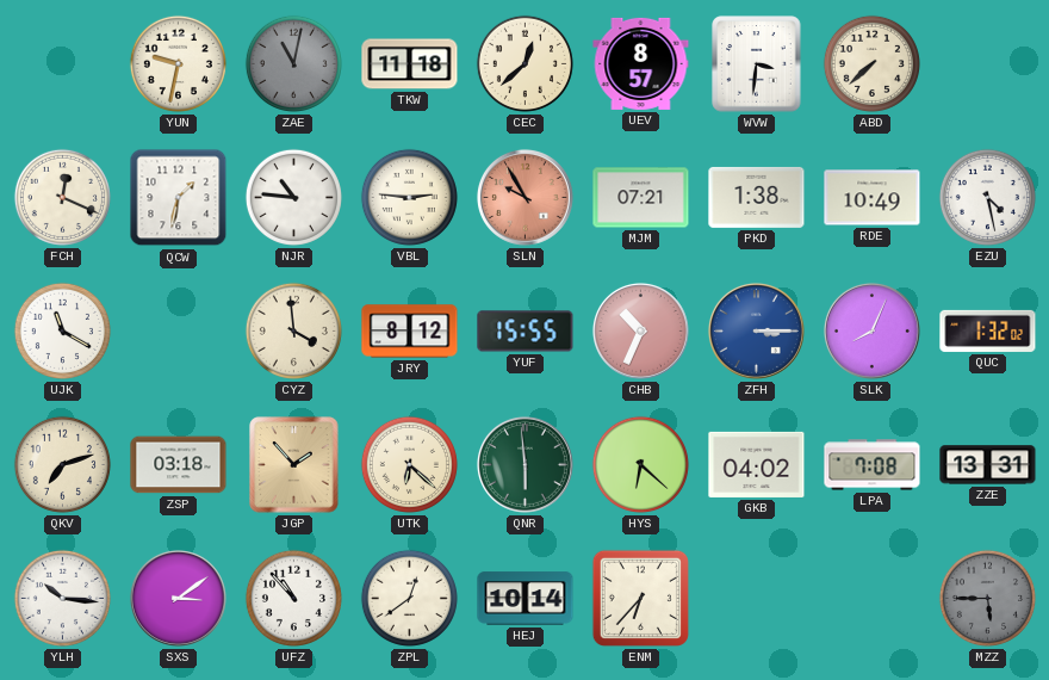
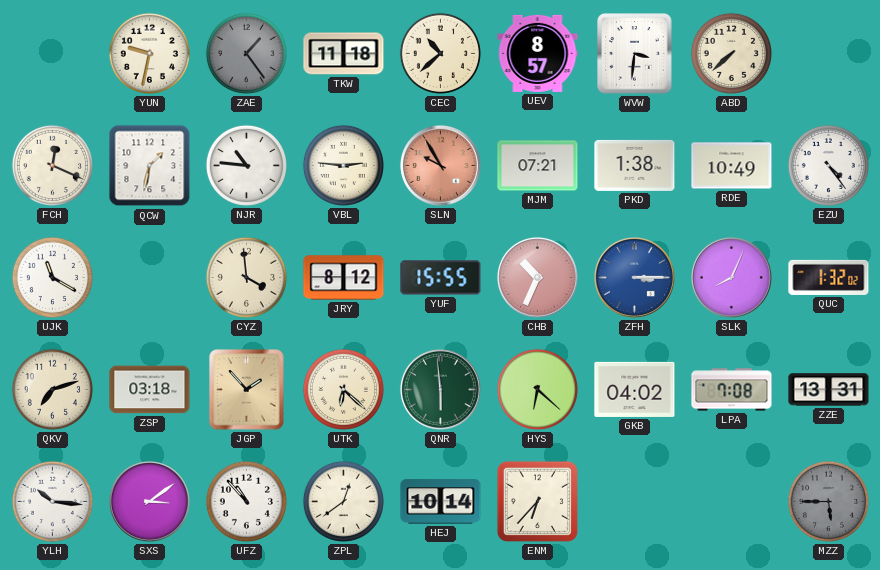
ZAE: 11:02 -> 1:24 (246, 53)
CEC: 12:38 -> 10:38 (440, 53)
EZU: 4:28 -> 4:24 (828, 165)
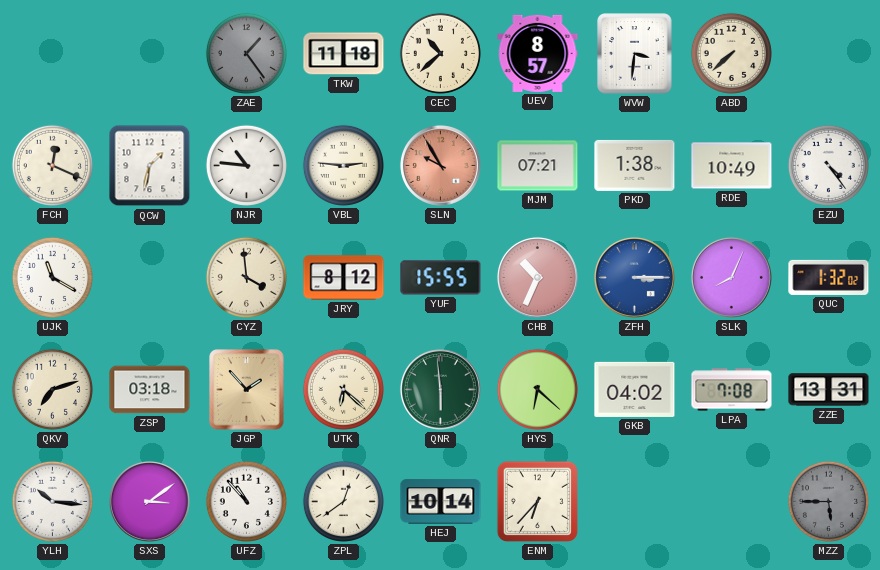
YUN: 9:32 -> none (149, 53)
